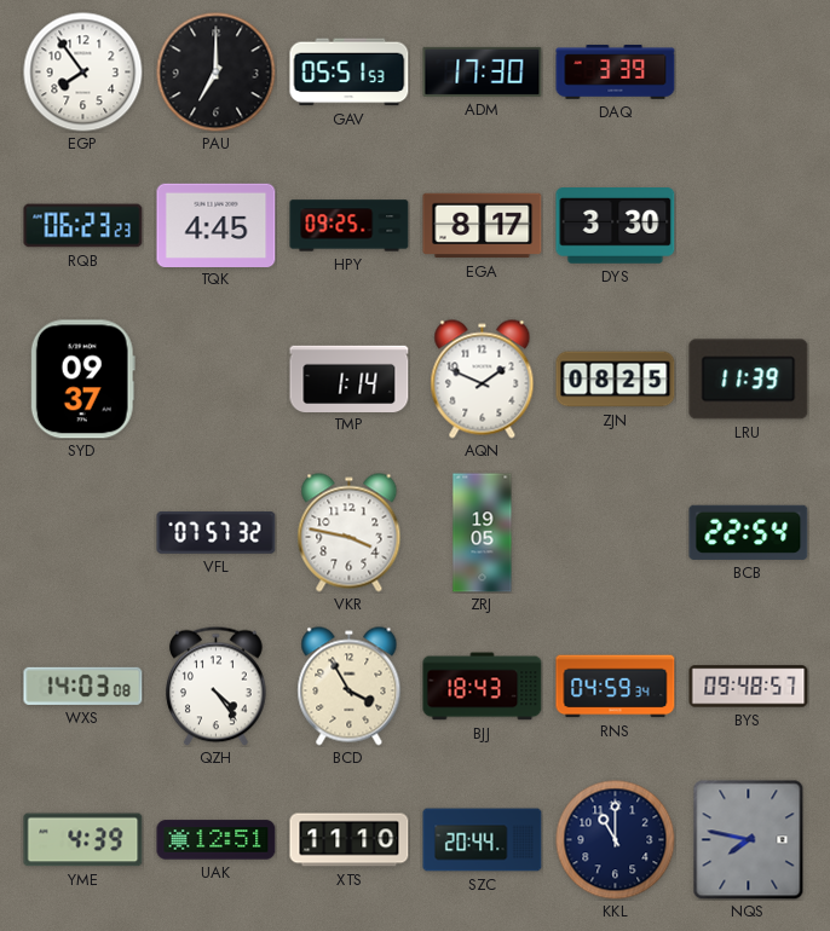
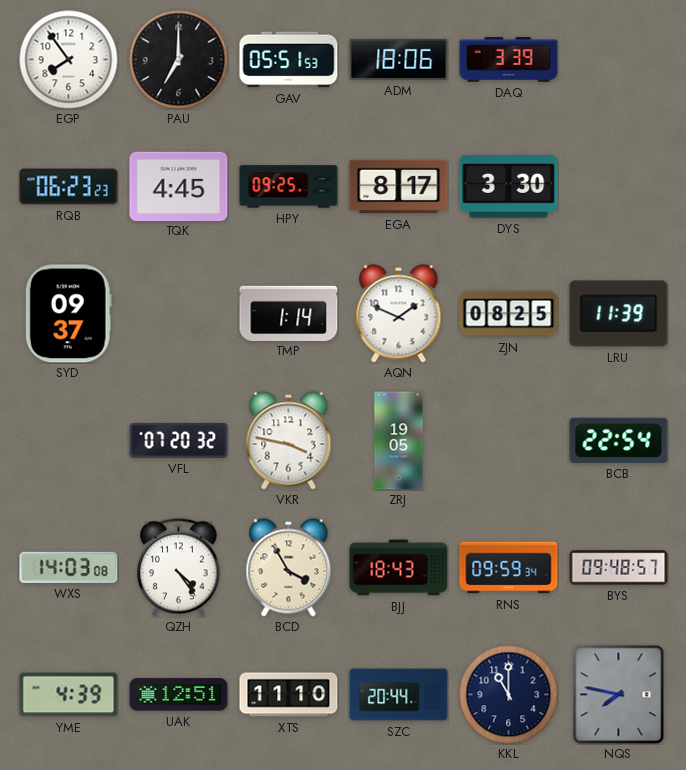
ADM: 17:30 -> 18:06 (399, 59)
VFL: 07:57 -> 07:20 (179, 440)
RNS: 04:59 -> 09:59 (509, 568)
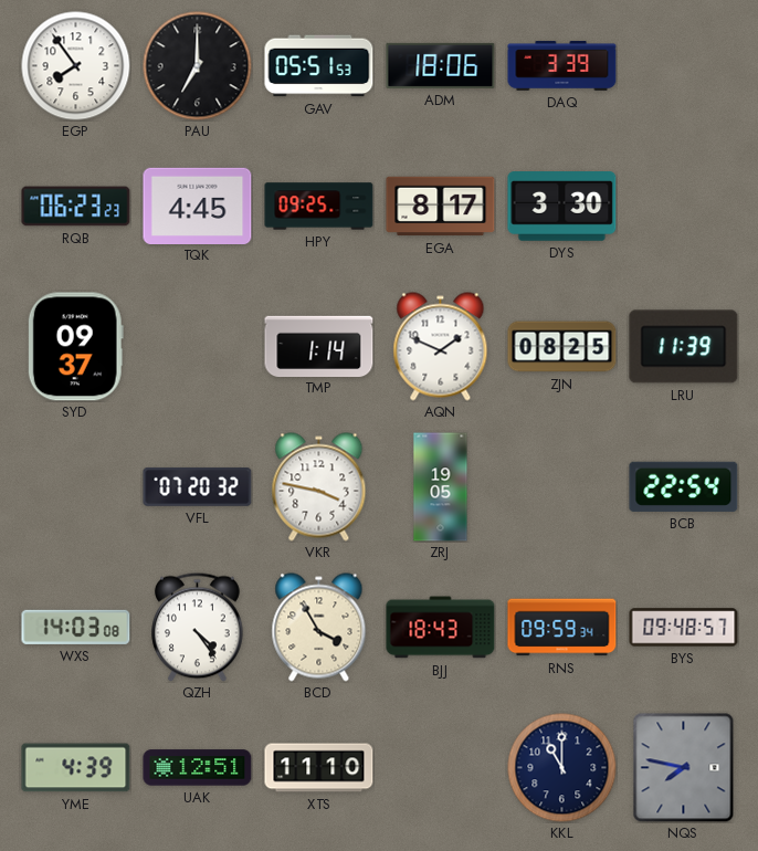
SZC: 20:44 -> none (399, 695)
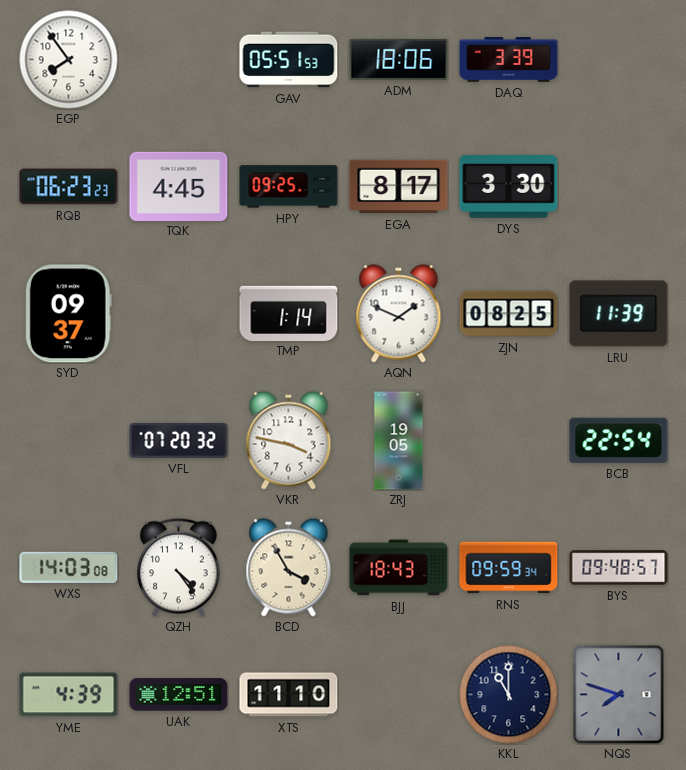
PAU: 7:00 -> none (198, 66)
NQS: 7:47 -> 7:48 (619, 695)
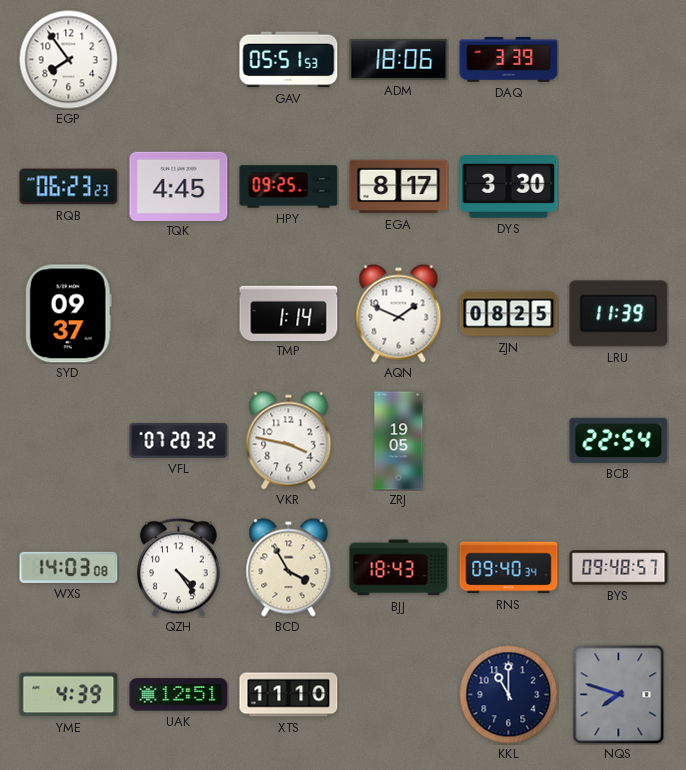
RNS: 09:59 -> 09:40 (509, 568)
